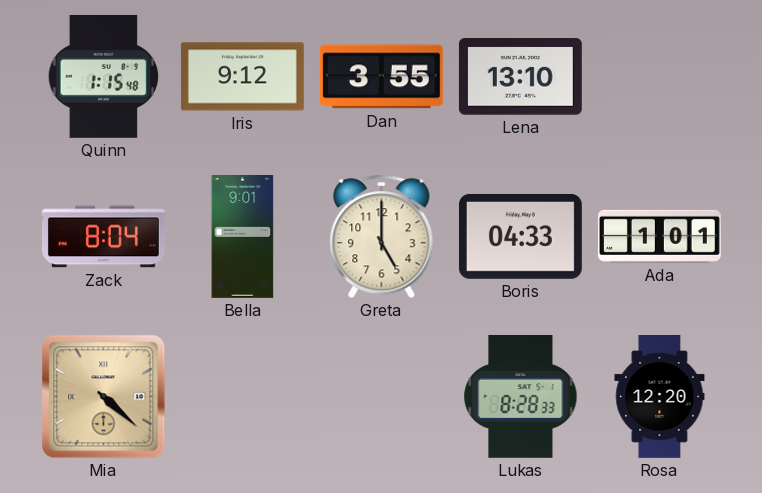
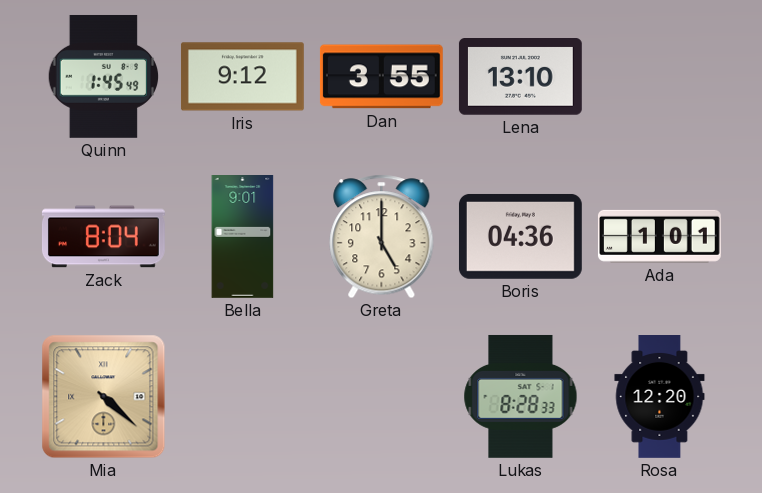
Quinn: 1:15 -> 1:45 (104, 76)
Boris: 04:33 -> 04:36 (520, 236)
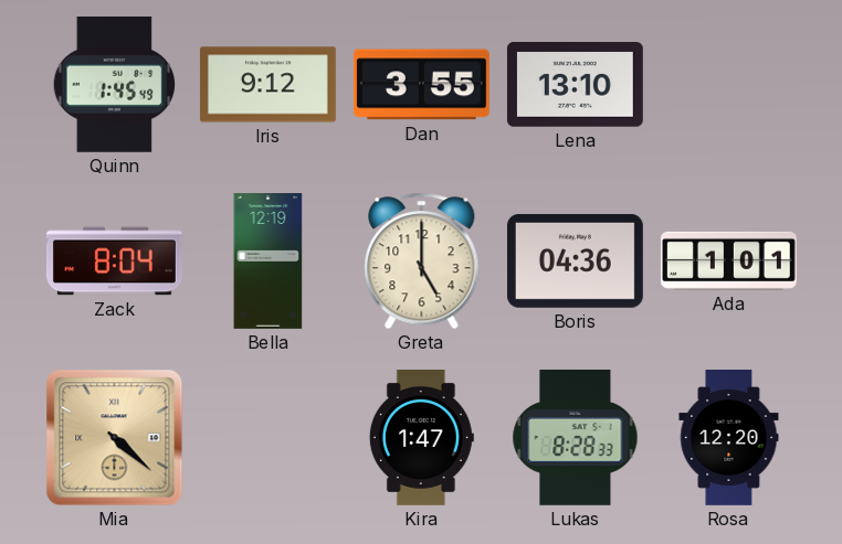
Bella: 9:01 -> 12:19 (269, 262)
Kira: none -> 1:47 (421, 437)
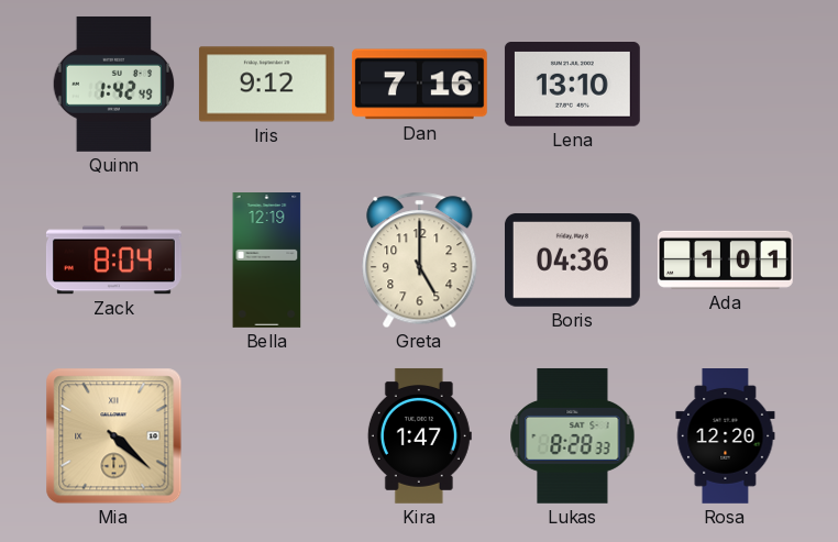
Quinn: 1:45 -> 1:42 (114, 84)
Dan: 3:55 -> 7:16 (419, 85)
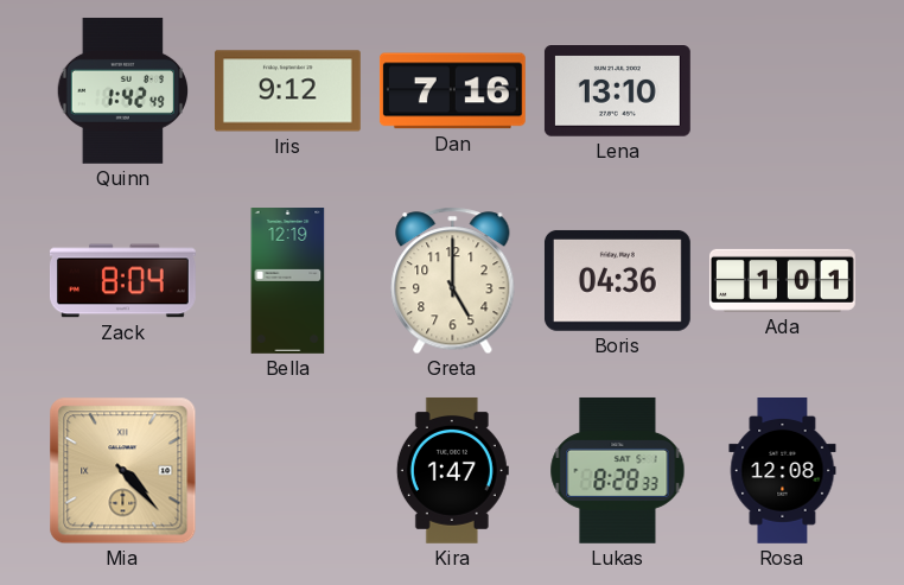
Mia: 4:22 -> 4:23 (123, 471)
Rosa: 12:20 -> 12:08 (783, 471)
